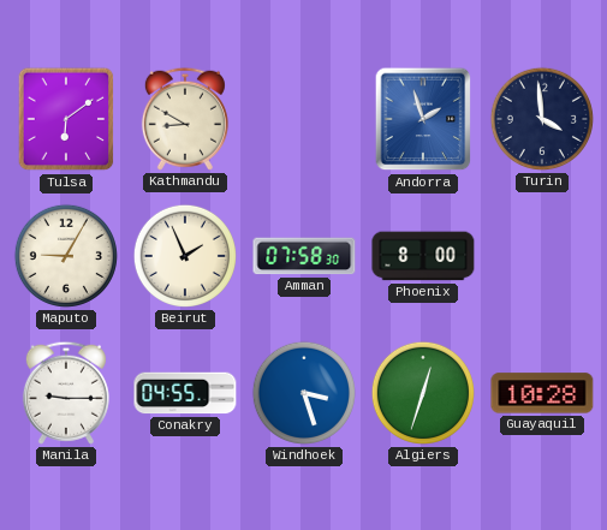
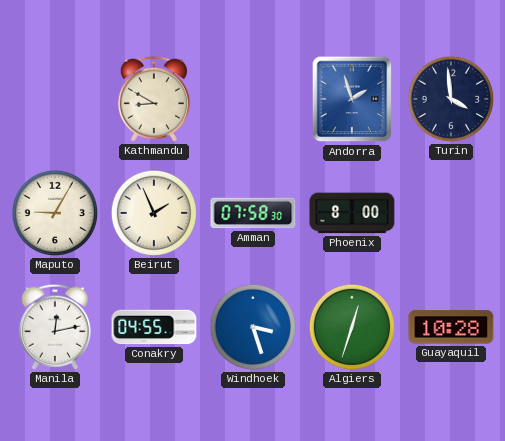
Tulsa: 6:09 -> none (66, 119)
Manila: 9:15 -> 12:13 (55, 327)
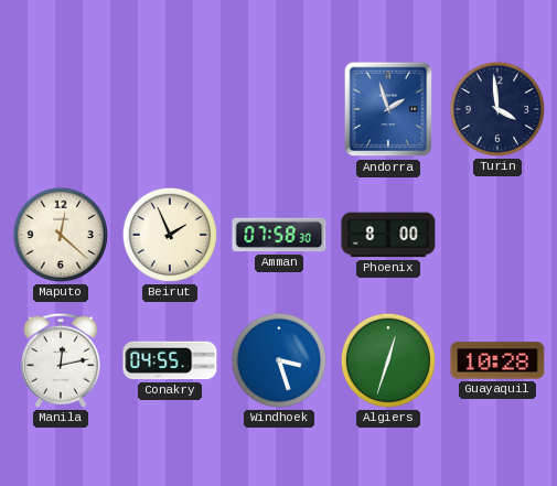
Kathmandu: 8:50 -> none (154, 99)
Maputo: 9:05 -> 12:22 (61, 235)
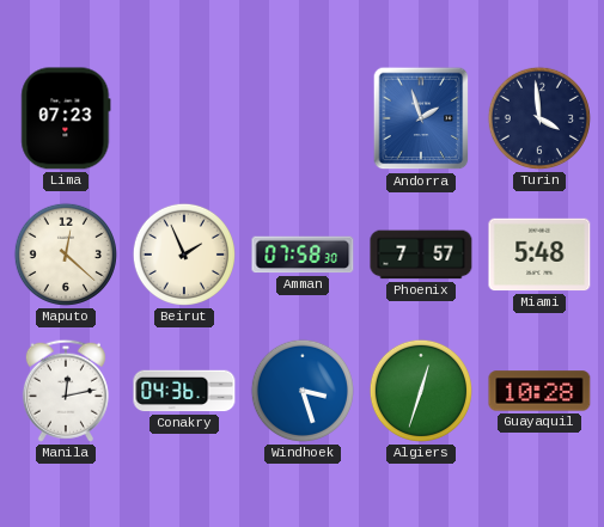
Lima: none -> 07:23 (66, 118)
Phoenix: 8:00 -> 7:57 (421, 255)
Miami: none -> 5:48 (539, 255)
Conakry: 04:55 -> 04:36 (184, 391)
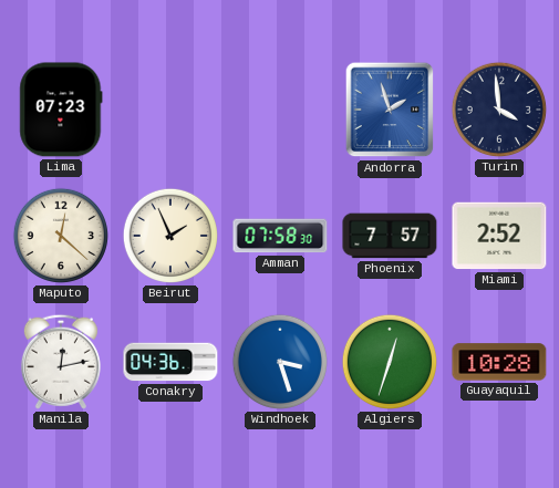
Miami: 5:48 -> 2:52 (499, 236)
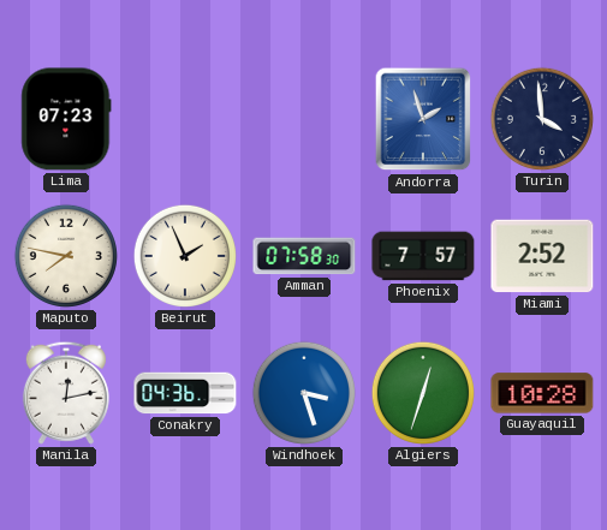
Maputo: 12:22 -> 7:47 (66, 256)
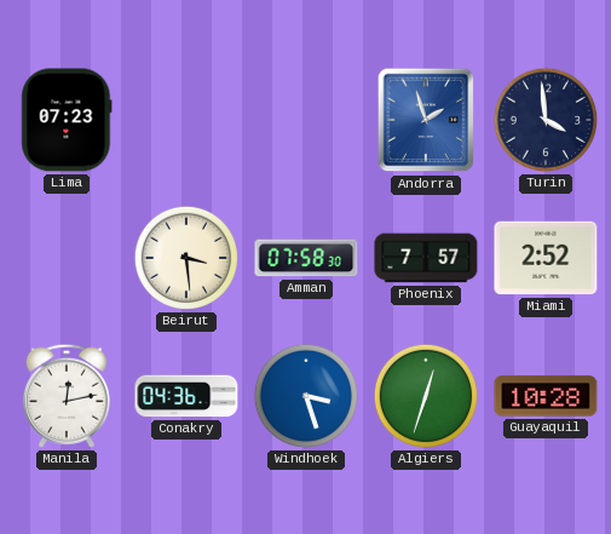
Maputo: 7:47 -> none (66, 256)
Beirut: 1:56 -> 3:29 (186, 258)
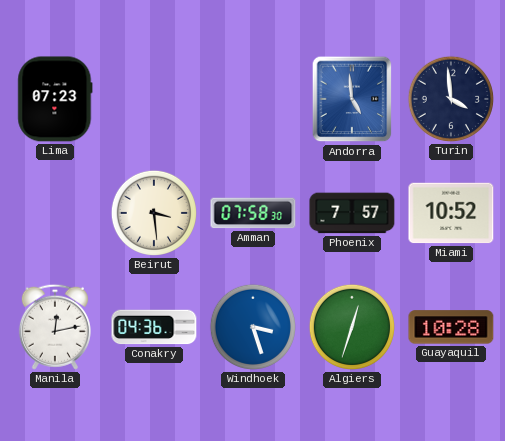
Andorra: 1:57 -> 4:59 (352, 99)
Miami: 2:52 -> 10:52 (451, 213)
